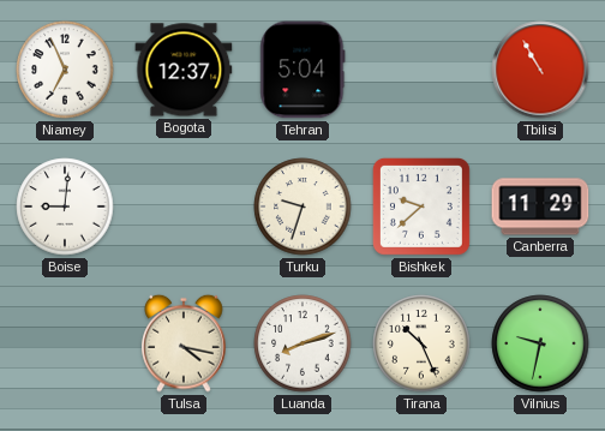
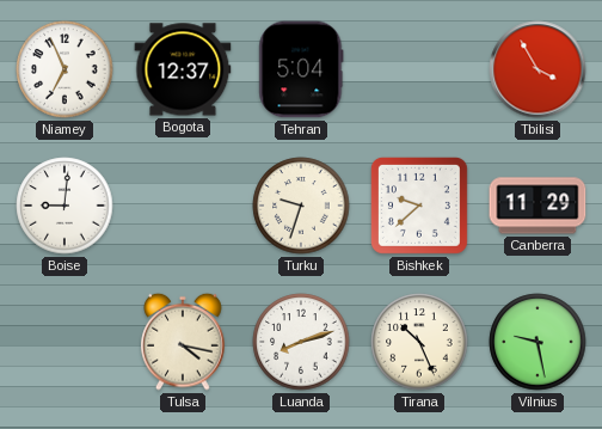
Tbilisi: 10:55 -> 3:55 (537, 69)
Vilnius: 9:32 -> 9:28 (537, 342)
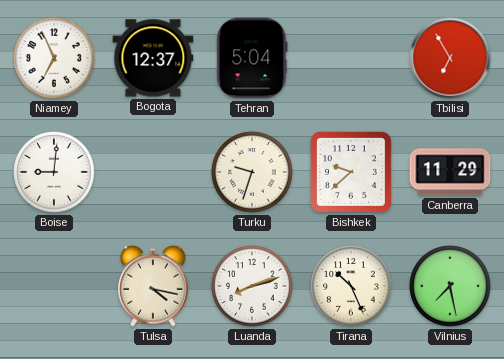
Tbilisi: 3:55 -> 6:55 (450, 58)
Vilnius: 9:28 -> 7:28 (450, 286)
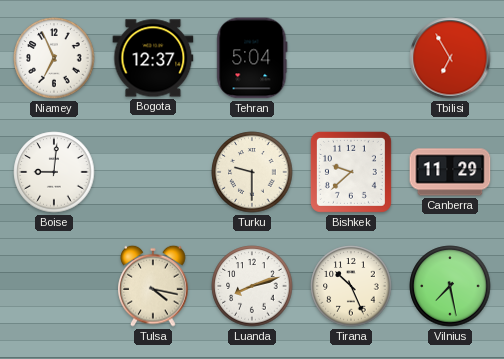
Turku: 9:33 -> 9:30 (252, 172)
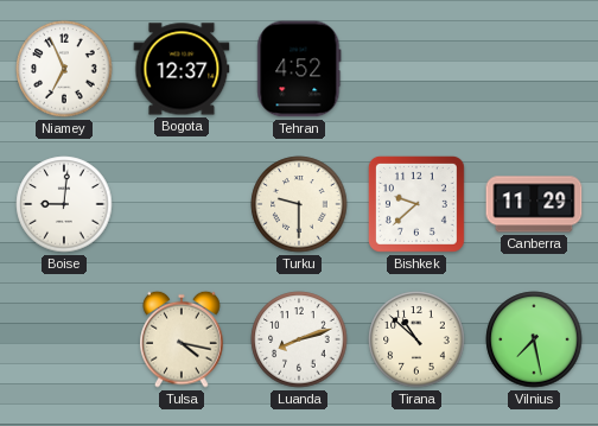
Tehran: 5:04 -> 4:52 (299, 69)
Tbilisi: 6:55 -> none (450, 58)
Tirana: 10:26 -> 10:52 (416, 339)
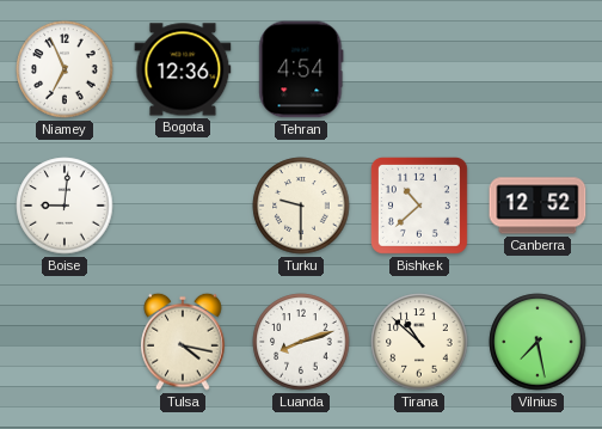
Bogota: 12:37 -> 12:36 (183, 69)
Tehran: 4:52 -> 4:54 (301, 69)
Bishkek: 9:38 -> 10:38 (419, 206)
Canberra: 11:29 -> 12:52 (537, 206)
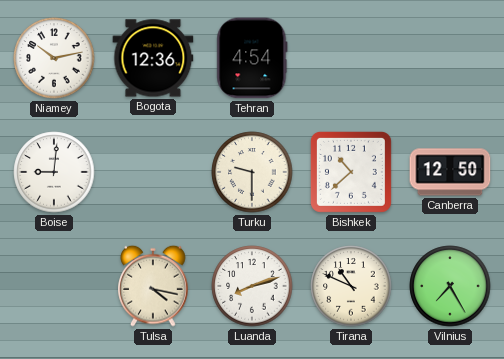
Niamey: 6:56 -> 10:13 (54, 58)
Canberra: 12:52 -> 12:50 (450, 172)
Tirana: 10:52 -> 10:49 (351, 286)
Vilnius: 7:28 -> 7:25 (450, 286)
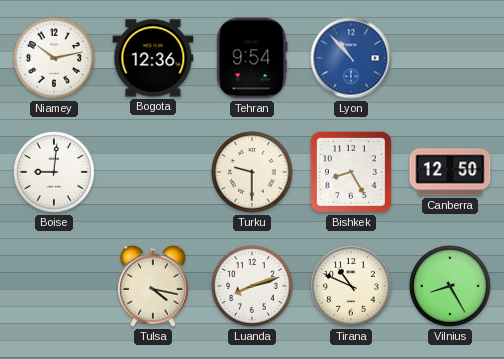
Tehran: 4:54 -> 9:54 (252, 58)
Lyon: none -> 10:53 (351, 58)
Bishkek: 10:38 -> 8:25 (351, 172)
Vilnius: 7:25 -> 8:25 (450, 286)
